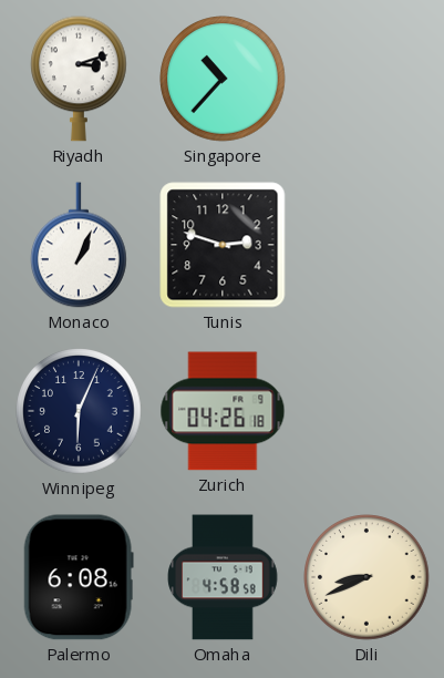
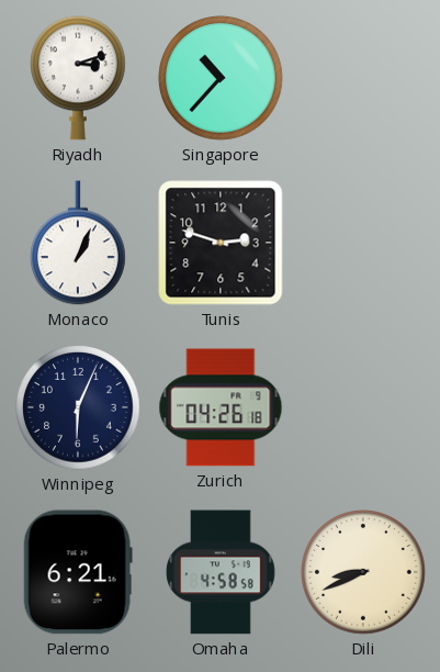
Palermo: 6:08 -> 6:21 (78, 572)
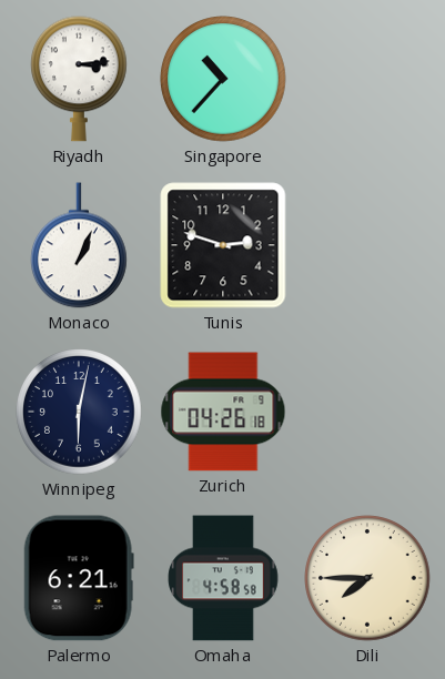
Riyadh: 3:12 -> 3:14 (80, 79)
Winnipeg: 6:04 -> 6:02 (79, 412)
Dili: 8:41 -> 7:45 (367, 578)
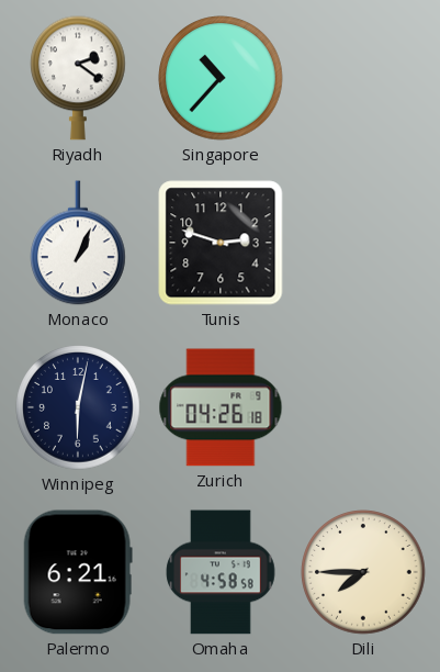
Riyadh: 3:14 -> 2:21 (79, 78)
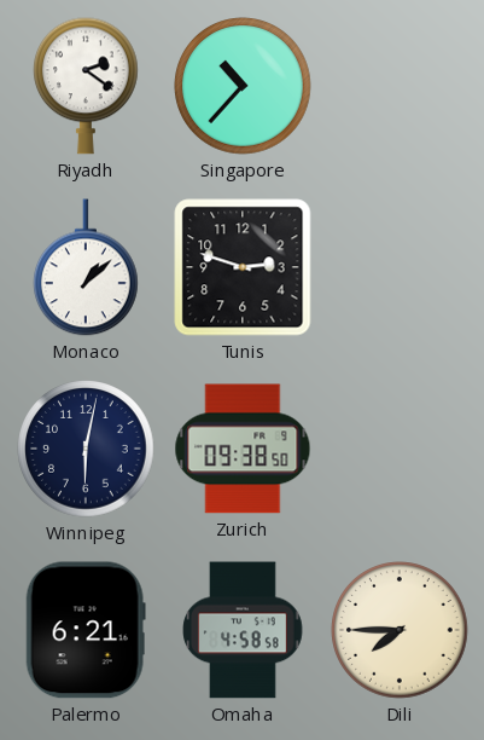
Monaco: 1:04 -> 1:08 (87, 267)
Zurich: 04:26 -> 09:38 (243, 449)
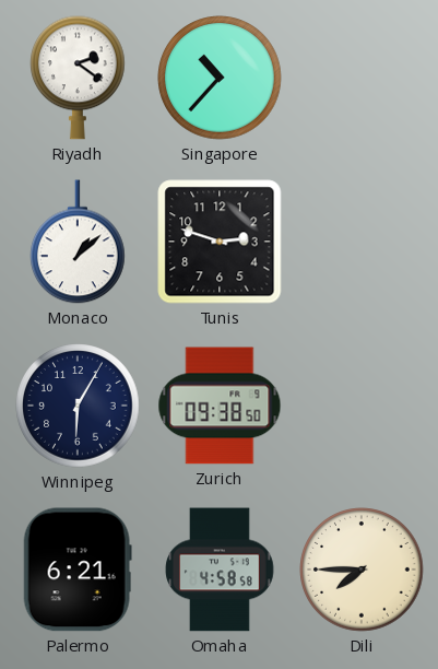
Winnipeg: 6:02 -> 6:05 (78, 406)
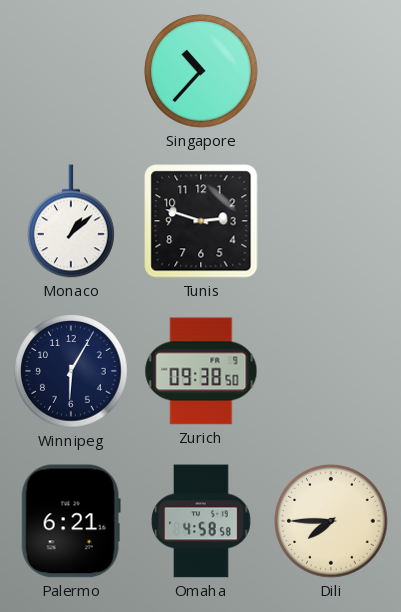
Riyadh: 2:21 -> none (79, 78)
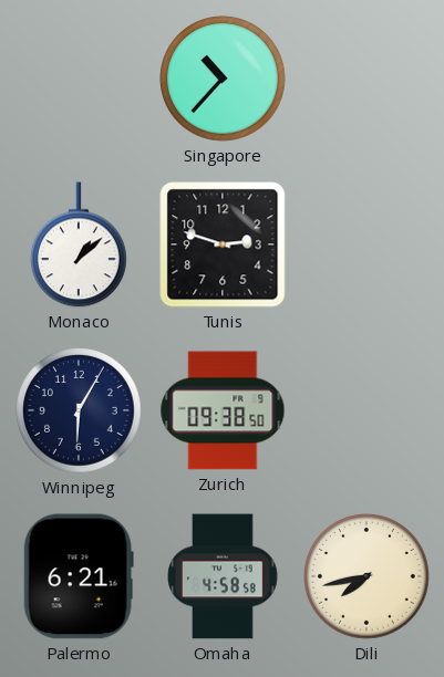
Dili: 7:45 -> 7:43 (366, 576)
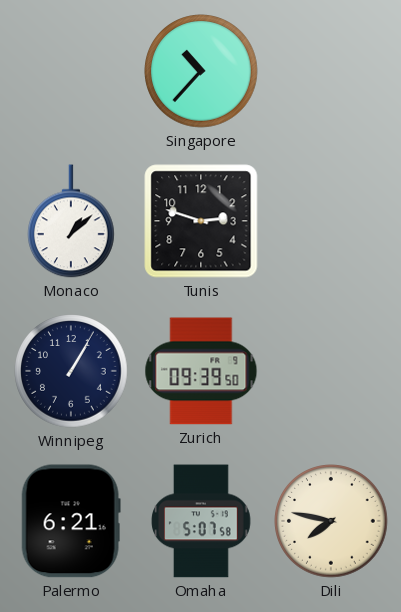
Winnipeg: 6:05 -> 1:05 (71, 371)
Zurich: 09:38 -> 09:39 (201, 371)
Omaha: 4:58 -> 5:07 (201, 521)
Dili: 7:43 -> 7:47 (331, 521)
